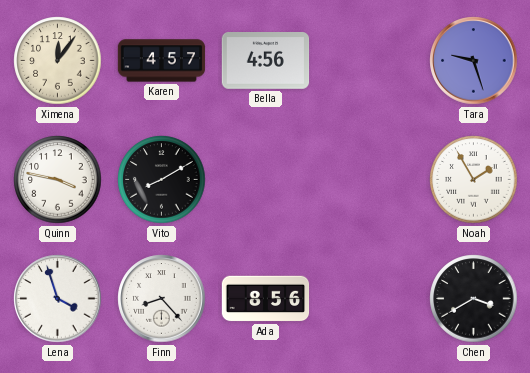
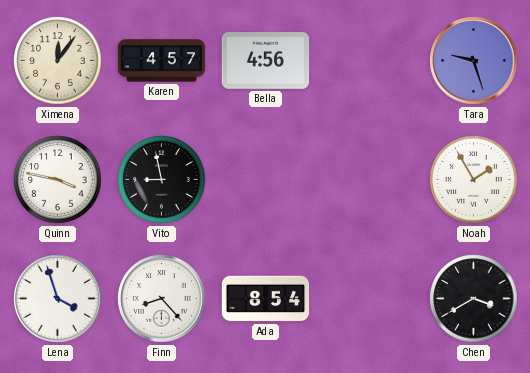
Vito: 8:10 -> 8:58 (162, 180)
Ada: 8:56 -> 8:54 (266, 299)
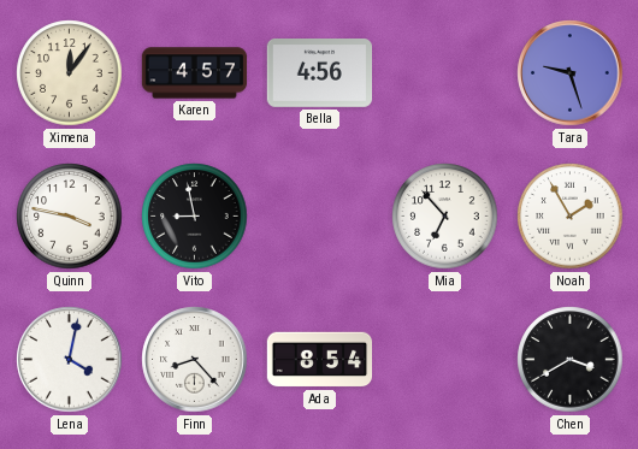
Mia: none -> 6:53 (445, 217)
Lena: 3:57 -> 4:02 (70, 360)
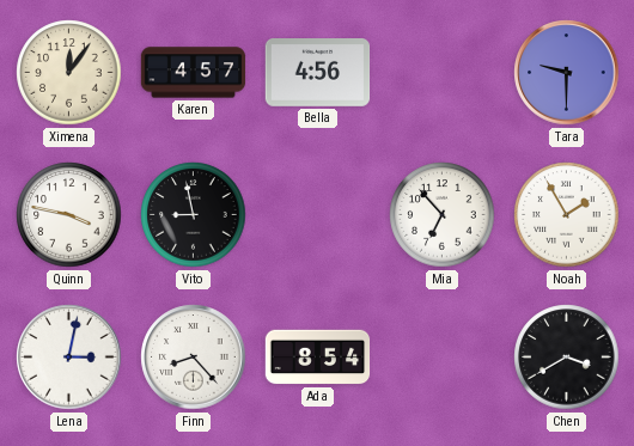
Tara: 9:27 -> 9:30 (567, 73)
Lena: 4:02 -> 3:02 (69, 358)
